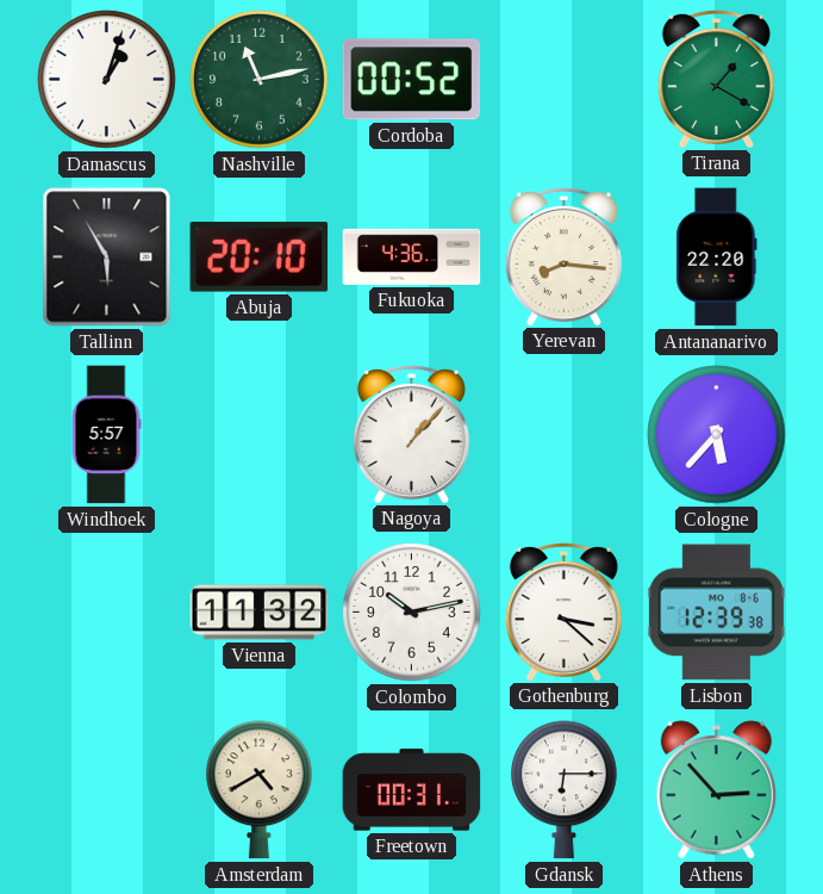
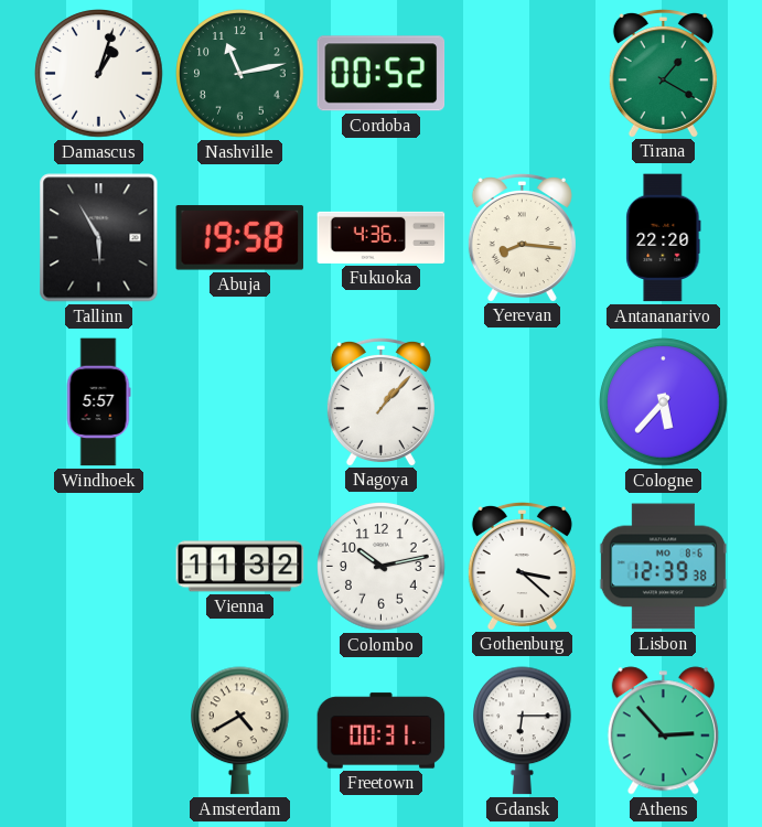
Abuja: 20:10 -> 19:58 (240, 238)
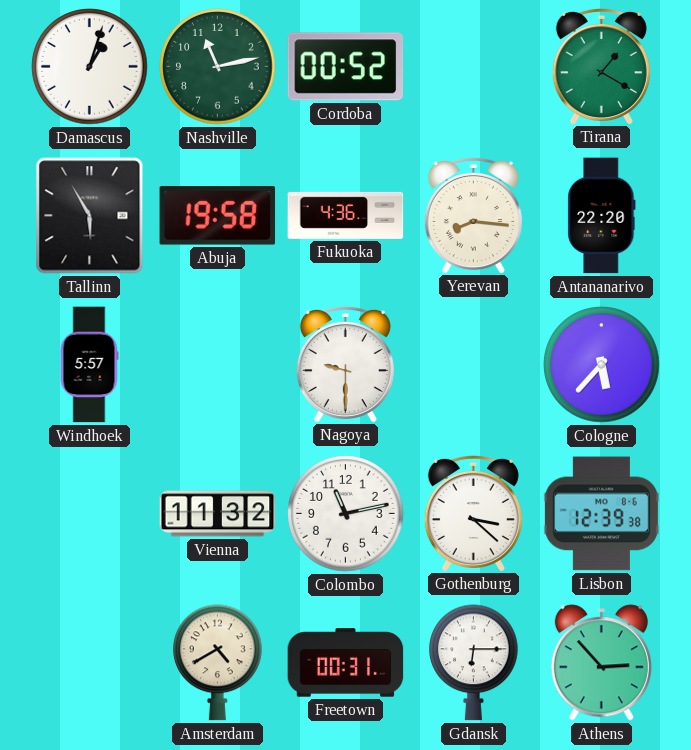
Nagoya: 1:07 -> 9:30 (345, 364)
Colombo: 10:13 -> 11:13 (346, 514)
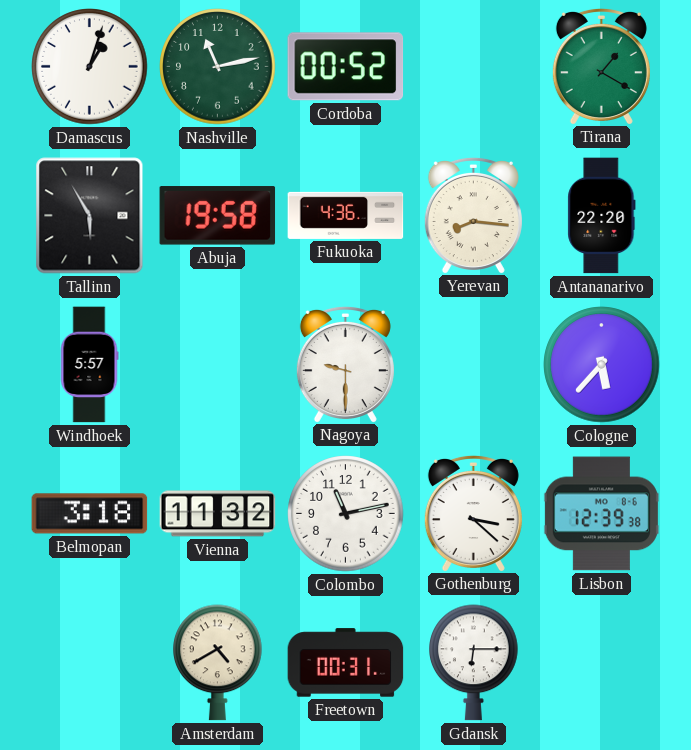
Belmopan: none -> 3:18 (90, 514)
Athens: 2:53 -> none (601, 663)
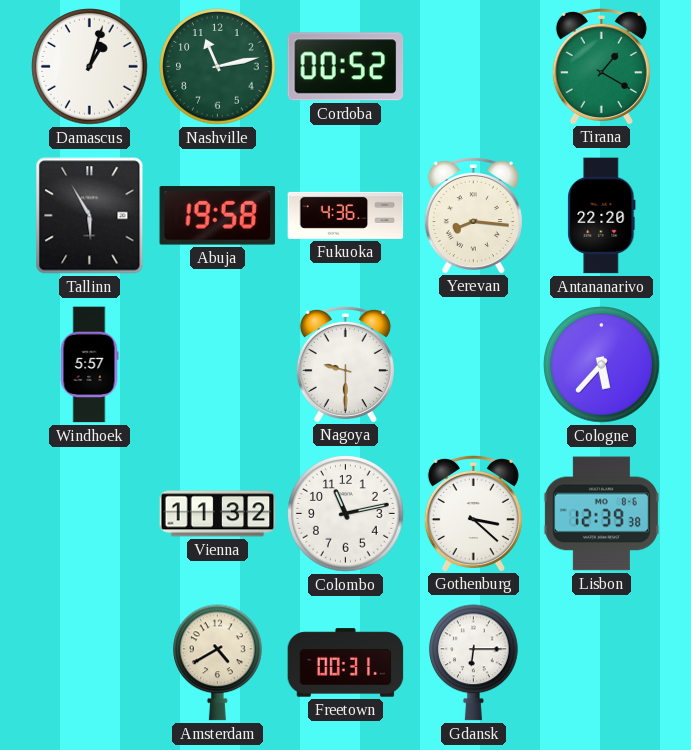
Belmopan: 3:18 -> none (90, 514)
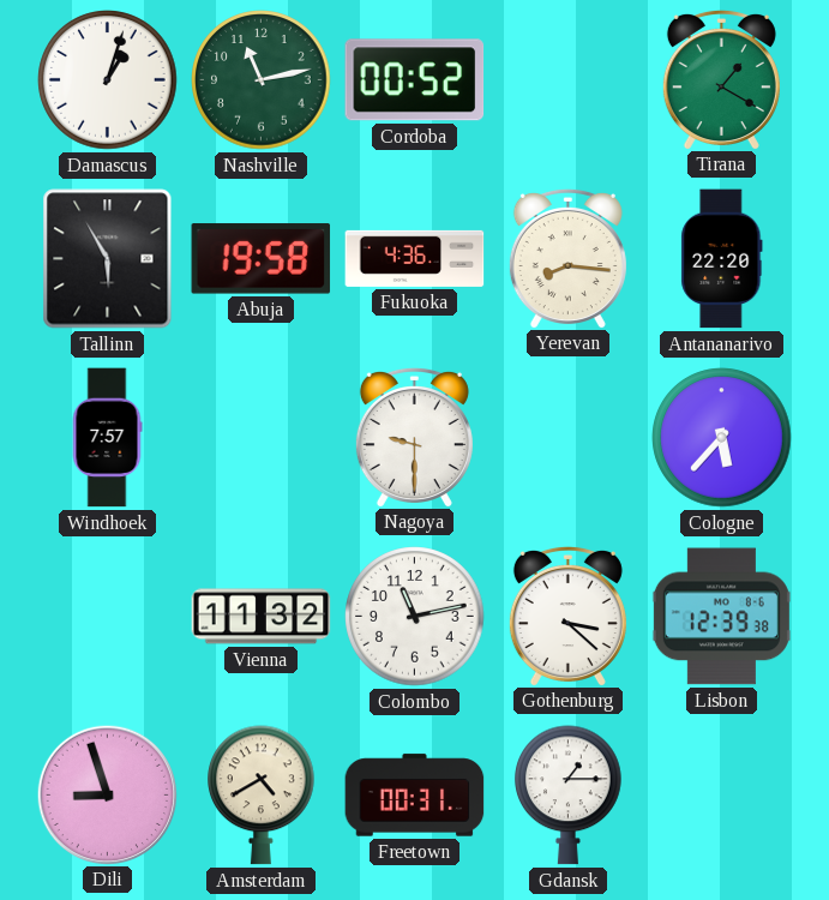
Windhoek: 5:57 -> 7:57 (107, 438)
Dili: none -> 8:57 (107, 794)
Gdansk: 6:15 -> 1:15 (569, 796)
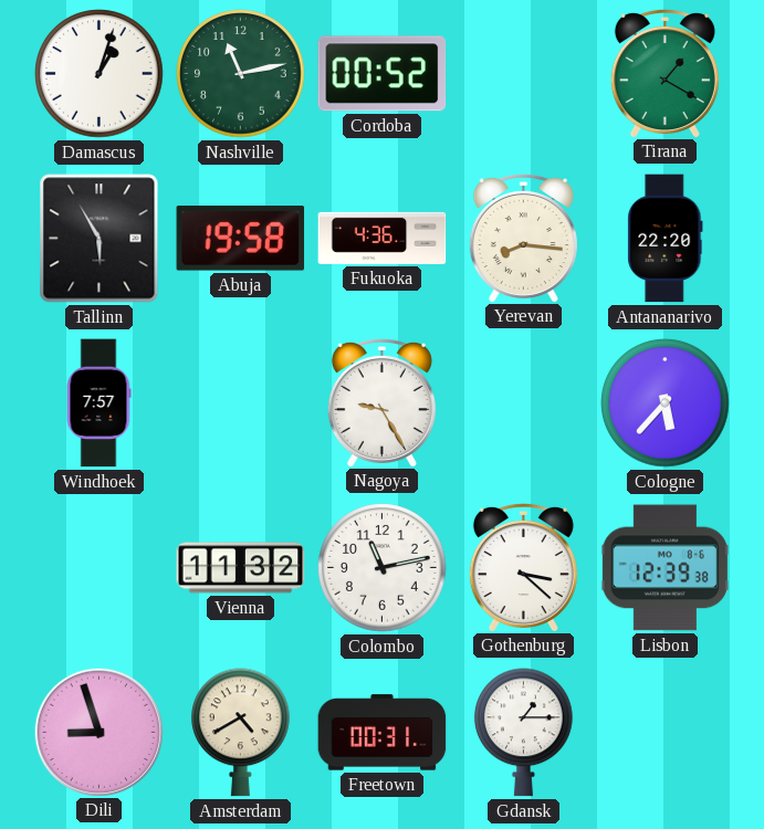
Nagoya: 9:30 -> 9:25 (381, 402)
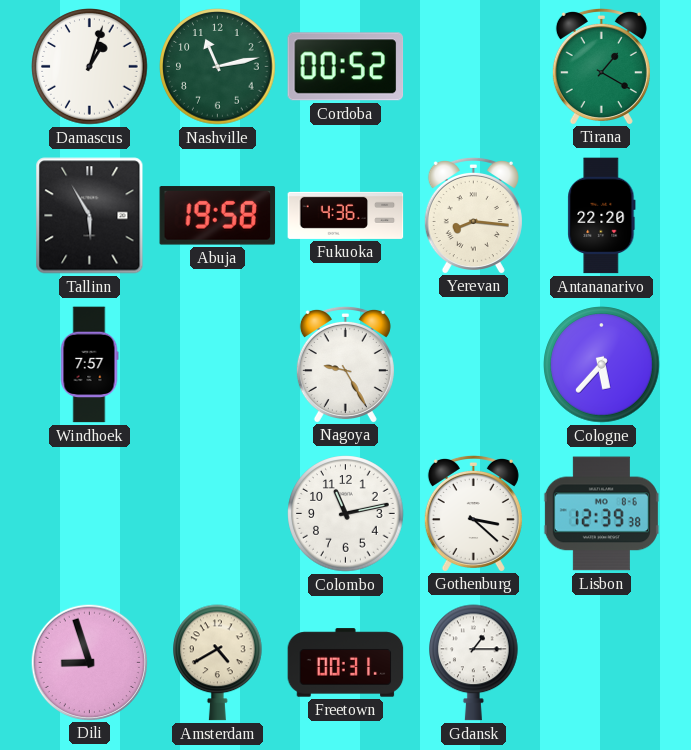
Vienna: 11:32 -> none (241, 568)
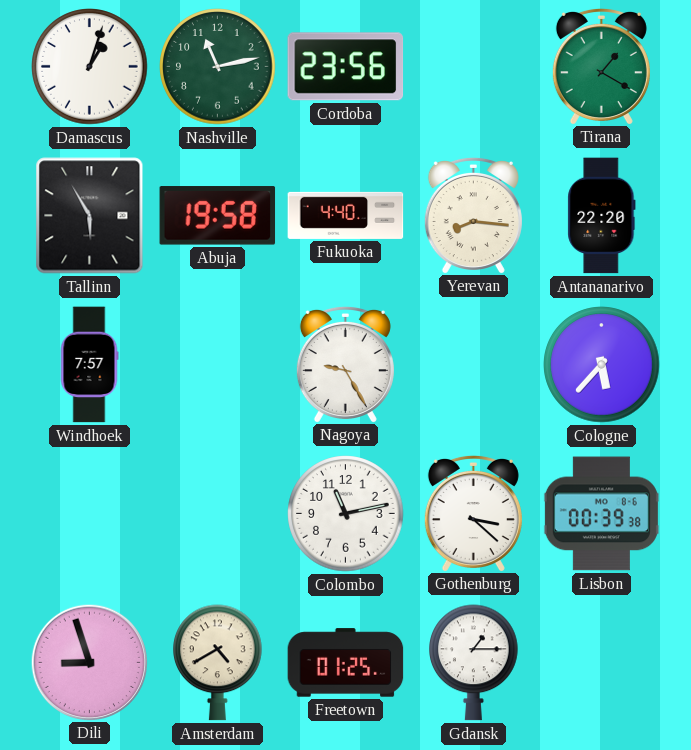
Cordoba: 00:52 -> 23:56 (346, 67)
Fukuoka: 4:36 -> 4:40 (346, 215)
Lisbon: 12:39 -> 00:39 (601, 514)
Freetown: 00:31 -> 01:25 (346, 663)
